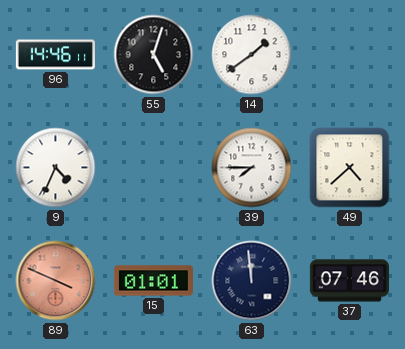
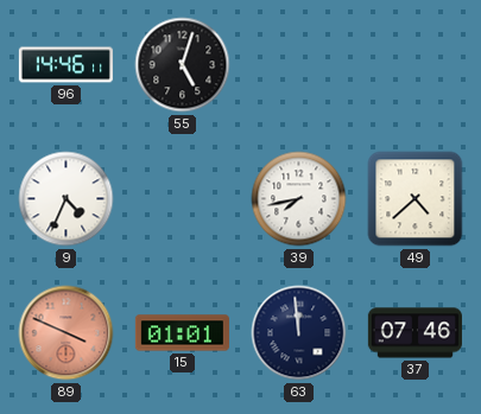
14: 1:39 -> none (252, 55)
39: 7:45 -> 7:43 (299, 199)
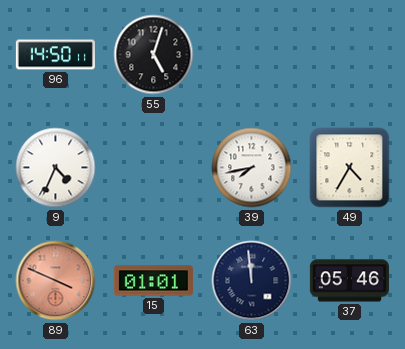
96: 14:46 -> 14:50 (55, 55)
49: 4:38 -> 4:35 (350, 168)
37: 07:46 -> 05:46 (349, 281)
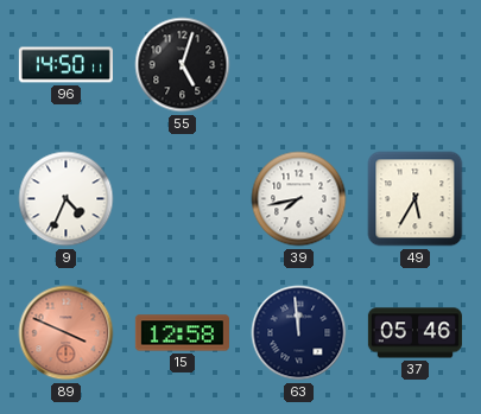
49: 4:35 -> 5:35 (416, 199)
15: 01:01 -> 12:58 (182, 333)
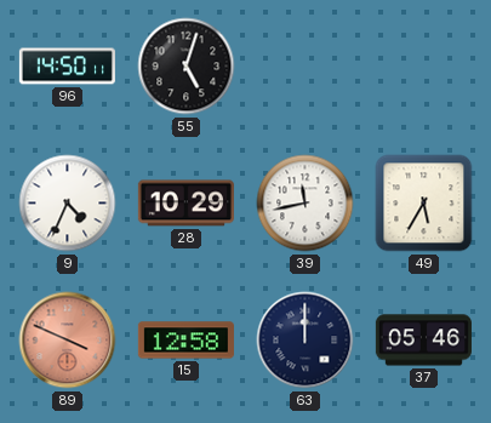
28: none -> 10:29 (185, 204)
39: 7:43 -> 11:43 (306, 204)
63: 11:59 -> 12:00 (306, 341)
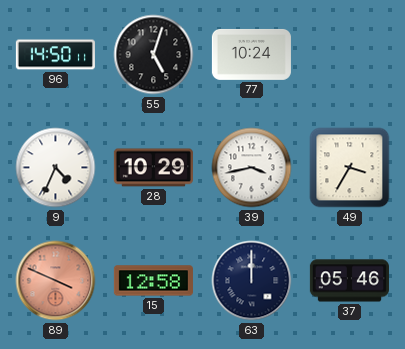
77: none -> 10:24 (251, 54)
39: 11:43 -> 3:43 (252, 168)
49: 5:35 -> 3:35 (350, 168)
